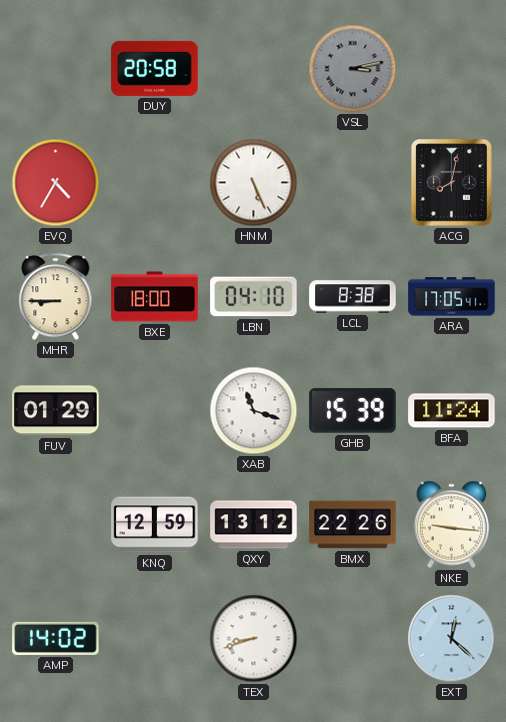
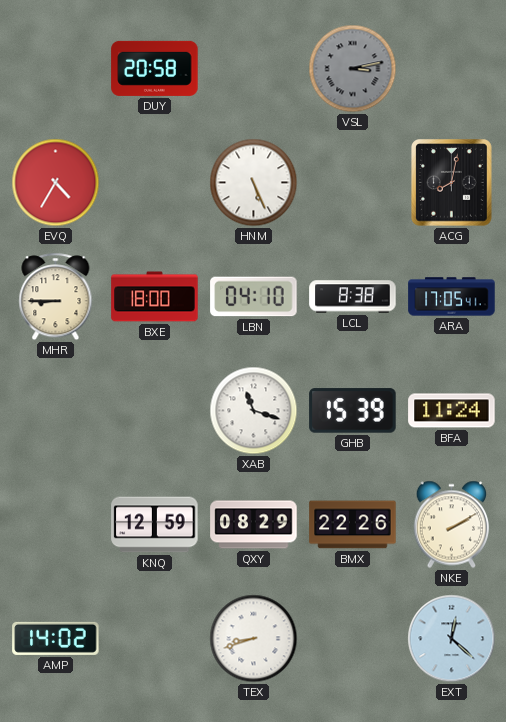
FUV: 01:29 -> none (56, 411)
QXY: 13:12 -> 08:29 (254, 525)
NKE: 9:16 -> 2:10 (452, 525)
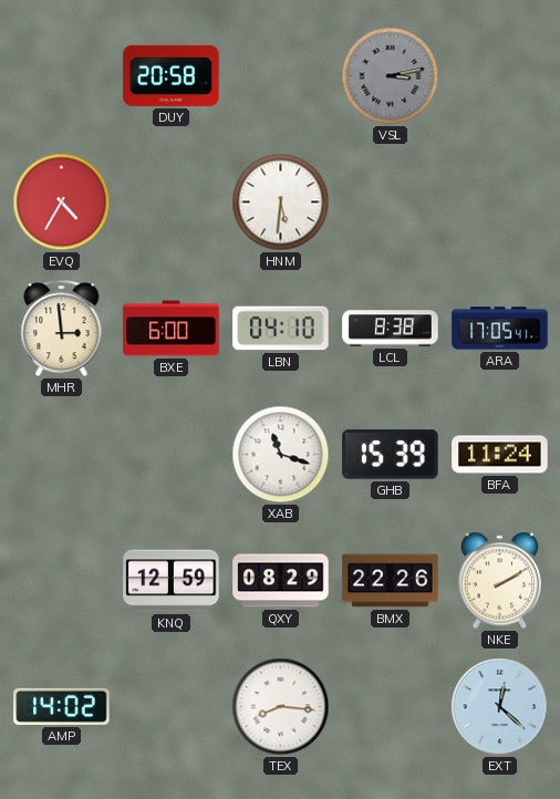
HNM: 5:26 -> 5:31 (281, 203)
ACG: 8:02 -> none (452, 183)
MHR: 8:45 -> 2:59 (62, 329)
BXE: 18:00 -> 6:00 (172, 329)
TEX: 8:42 -> 8:16 (281, 707)
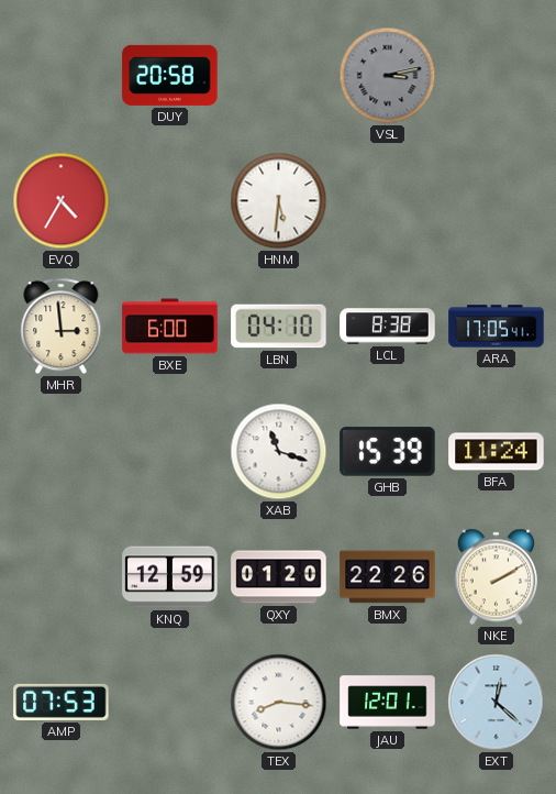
QXY: 08:29 -> 01:20 (279, 577)
AMP: 14:02 -> 07:53 (62, 702)
JAU: none -> 12:01 (388, 703)
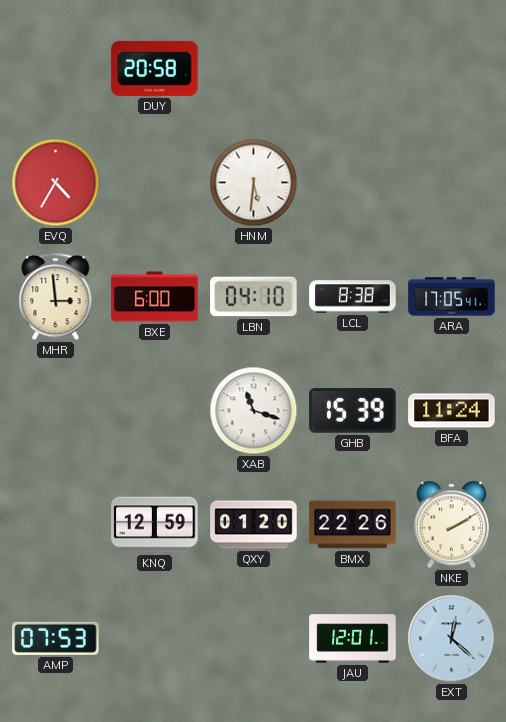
VSL: 3:13 -> none (388, 76)
TEX: 8:16 -> none (279, 703)
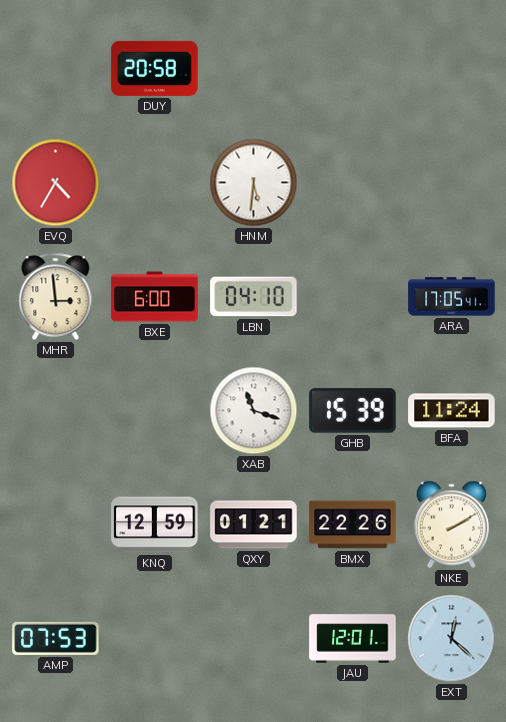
LCL: 8:38 -> none (353, 297)
QXY: 01:20 -> 01:21 (254, 525)
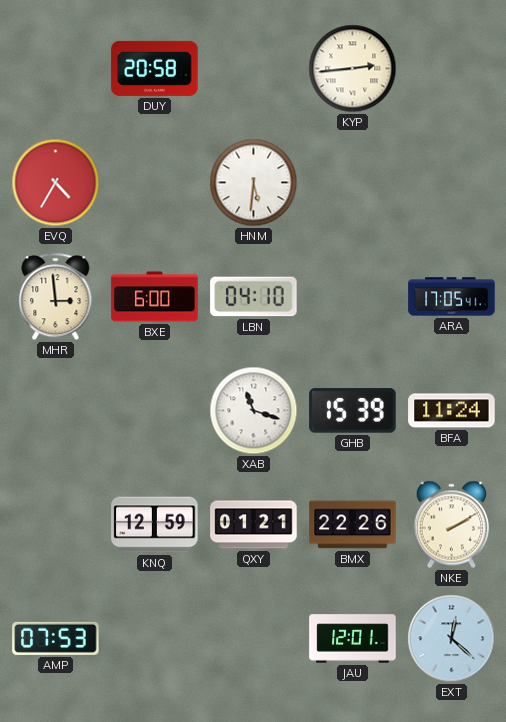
KYP: none -> 2:44 (353, 69)
